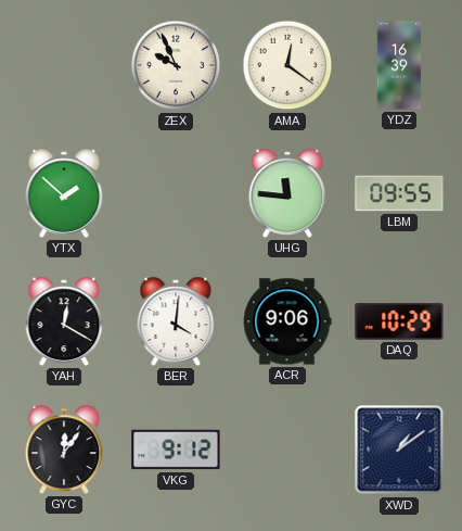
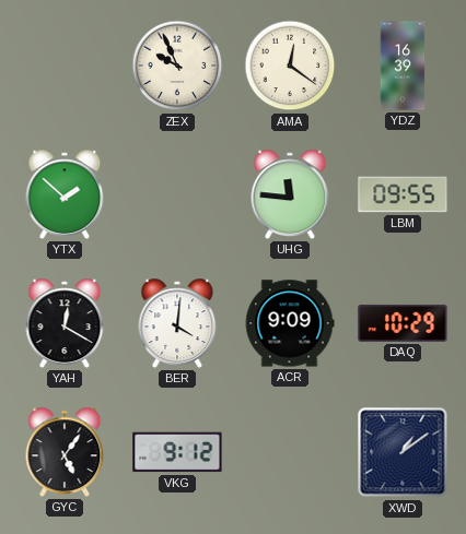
ACR: 9:06 -> 9:09 (290, 323)
GYC: 12:06 -> 5:06 (65, 452)
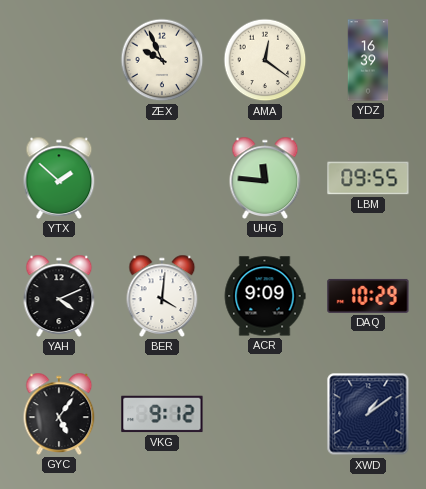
YAH: 12:20 -> 4:11 (59, 296)
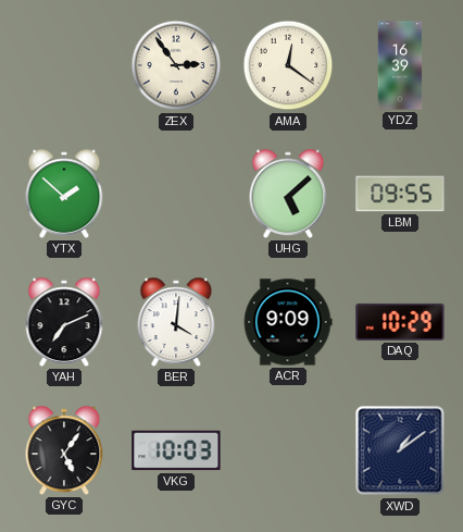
ZEX: 9:56 -> 2:54 (176, 65)
UHG: 11:46 -> 5:08 (288, 194)
YAH: 4:11 -> 7:11 (64, 322)
VKG: 9:12 -> 10:03 (176, 450)
